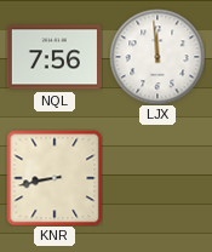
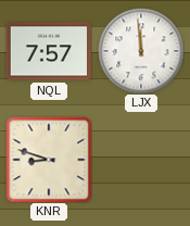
NQL: 7:56 -> 7:57 (49, 51)
KNR: 8:43 -> 8:48 (49, 160)
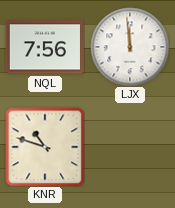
NQL: 7:57 -> 7:56 (45, 47)
KNR: 8:48 -> 10:48 (45, 147)
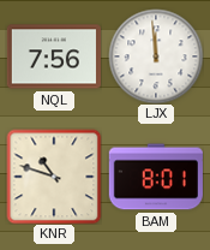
BAM: none -> 8:01 (156, 177)
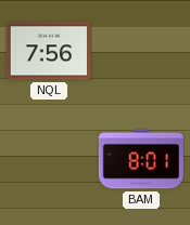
LJX: 11:59 -> none (156, 56)
KNR: 10:48 -> none (54, 177)
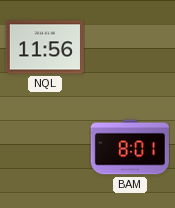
NQL: 7:56 -> 11:56 (45, 47)
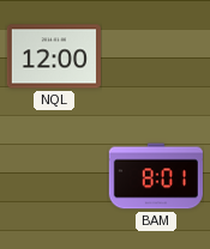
NQL: 11:56 -> 12:00 (54, 56)
